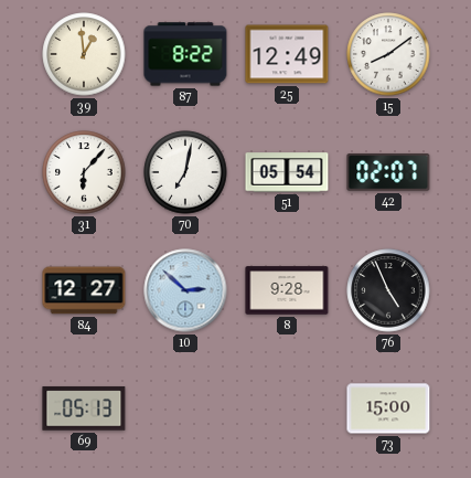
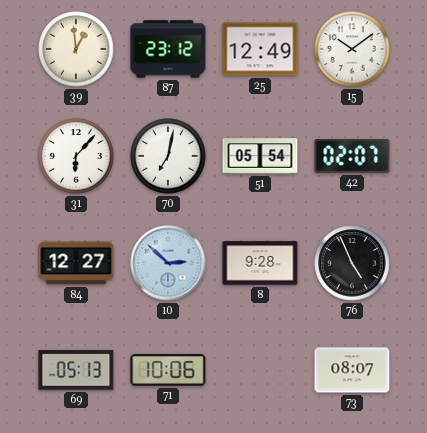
87: 8:22 -> 23:12 (168, 49)
15: 8:09 -> 10:09 (352, 49)
71: none -> 10:06 (168, 371)
73: 15:00 -> 08:07 (352, 370)
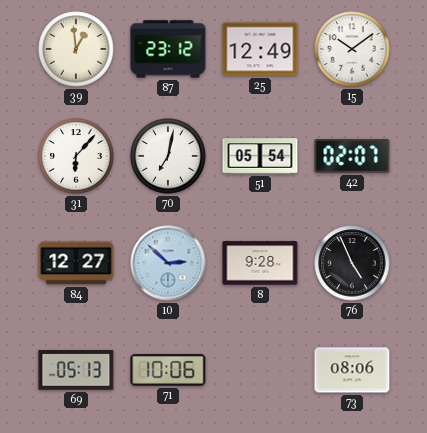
73: 08:07 -> 08:06 (352, 370)
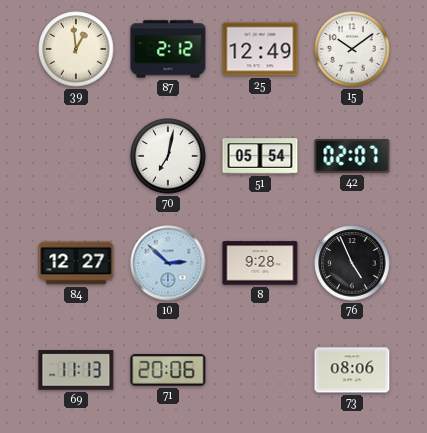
87: 23:12 -> 2:12 (168, 49)
31: 6:07 -> none (76, 156)
69: 05:13 -> 11:13 (76, 370)
71: 10:06 -> 20:06 (168, 371)
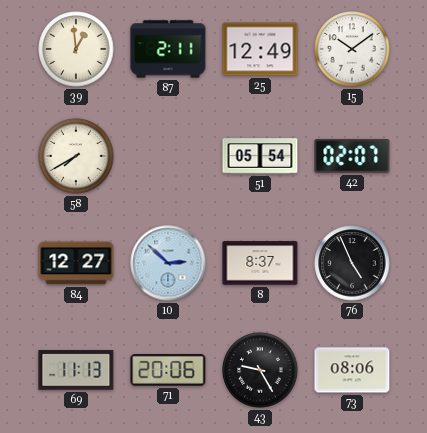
87: 2:12 -> 2:11 (168, 49)
58: none -> 7:40 (76, 156)
70: 7:02 -> none (168, 156)
8: 9:28 -> 8:37 (260, 263)
43: none -> 9:25 (260, 370)
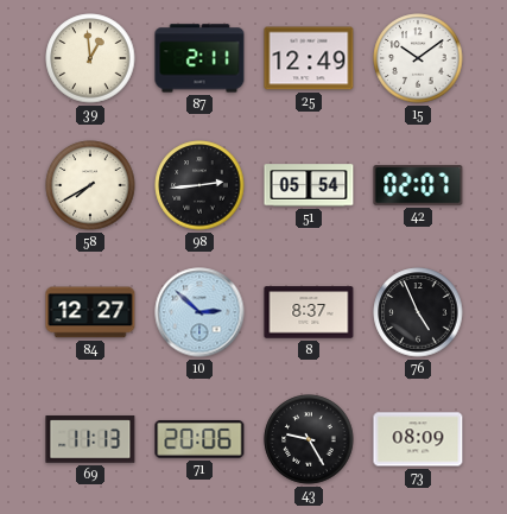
98: none -> 2:44 (199, 185)
73: 08:06 -> 08:09 (418, 439)
